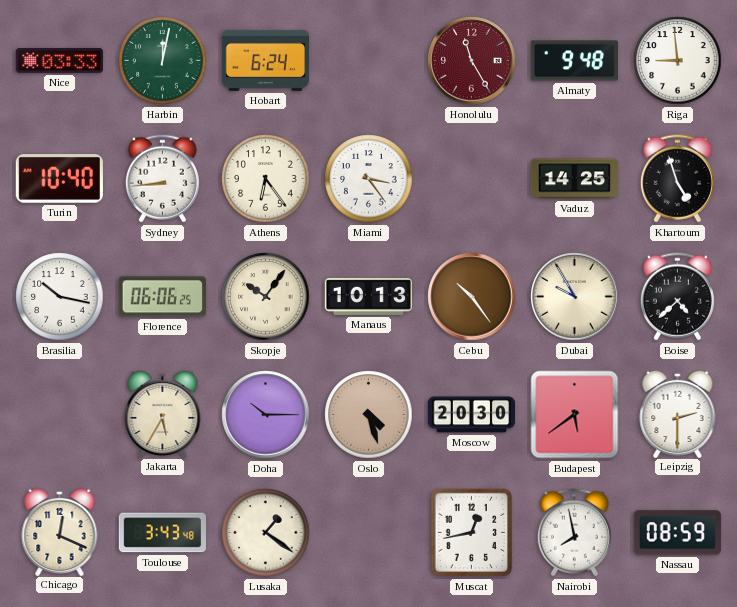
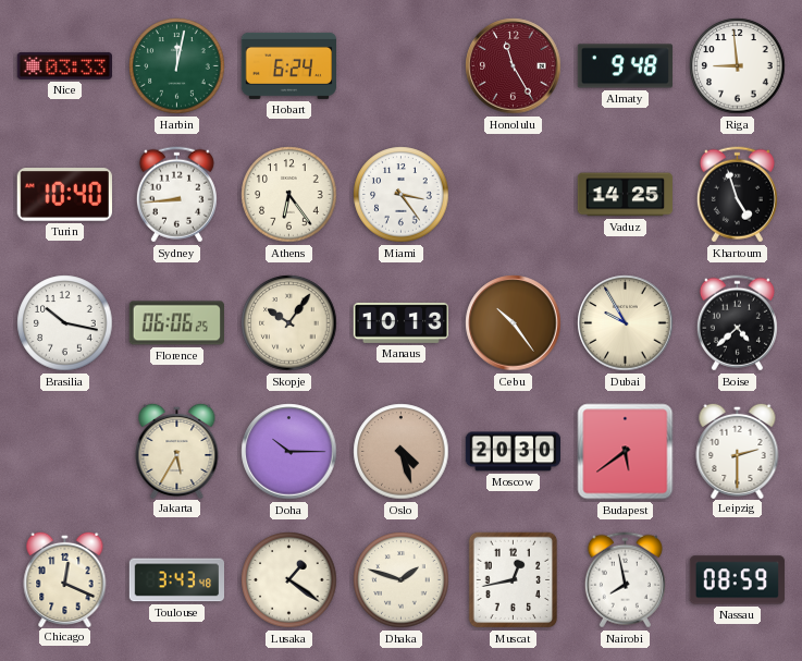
Dhaka: none -> 1:48 (402, 580)
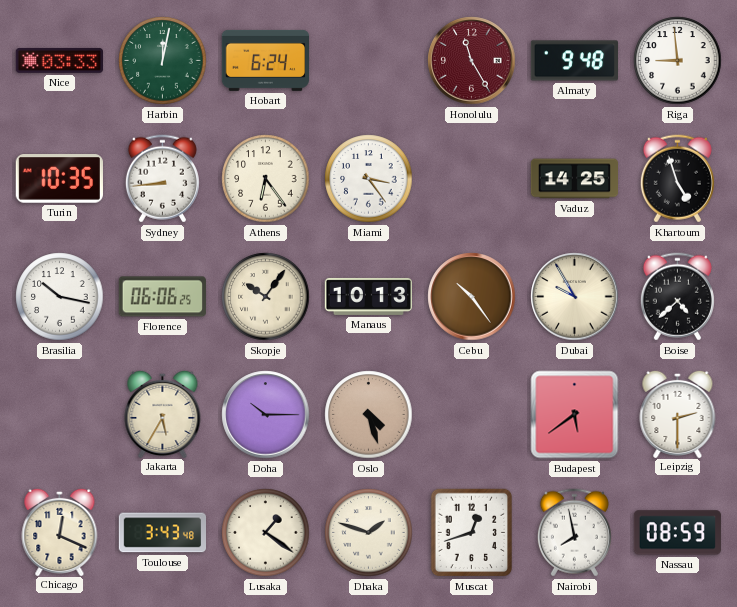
Turin: 10:40 -> 10:35 (59, 179)
Moscow: 20:30 -> none (513, 452)
Muscat: 12:43 -> 12:42 (472, 533)
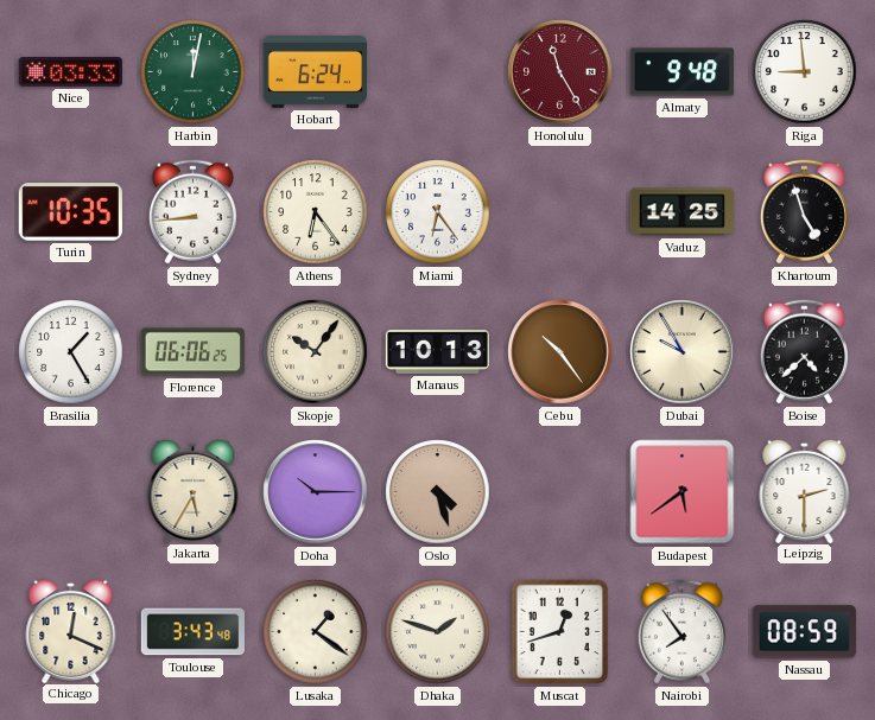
Miami: 3:24 -> 6:24 (438, 212)
Brasilia: 10:17 -> 1:25 (71, 352)
Nairobi: 7:58 -> 7:54 (681, 632)
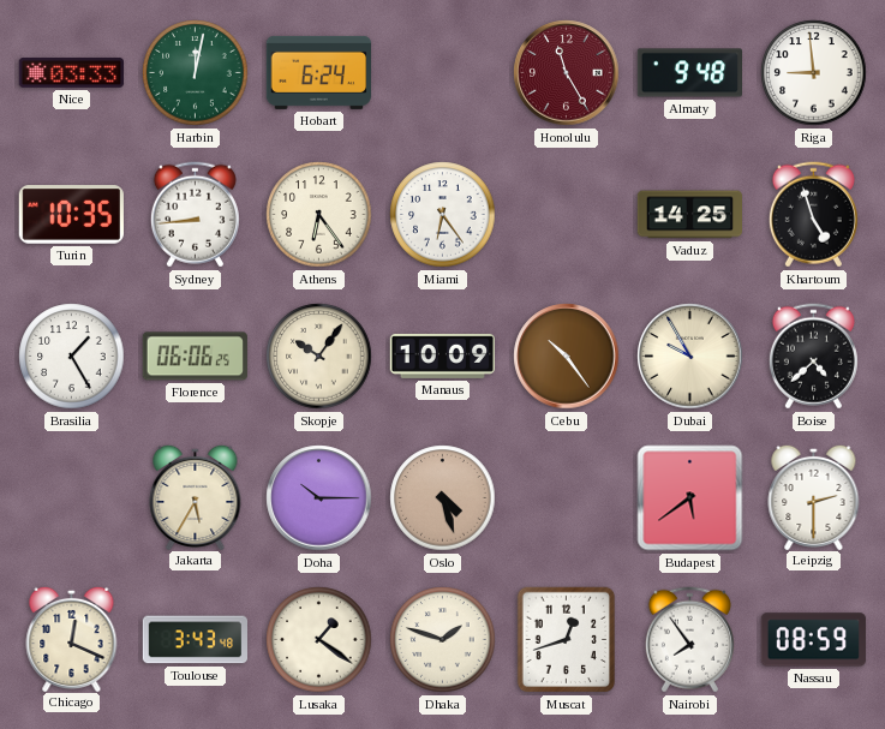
Manaus: 10:13 -> 10:09 (442, 355)
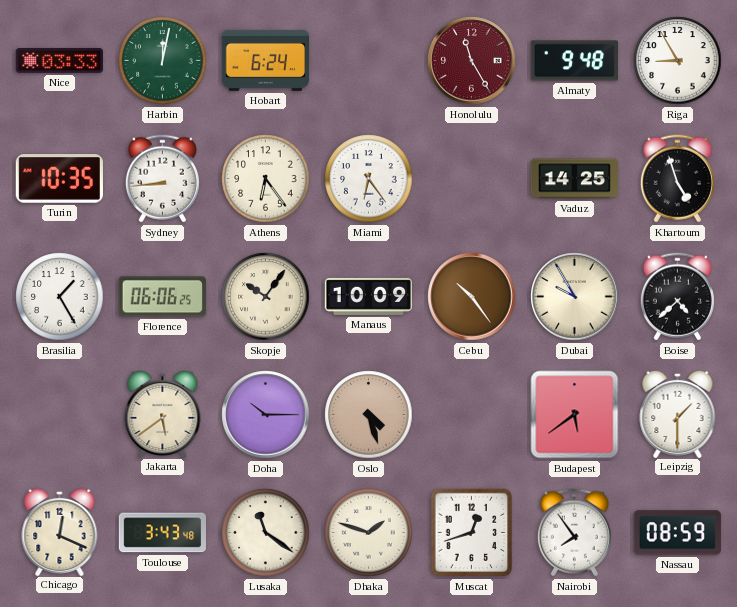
Riga: 8:59 -> 8:55 (678, 61)
Jakarta: 5:35 -> 5:39 (163, 413)
Leipzig: 2:30 -> 1:30 (678, 413)
Lusaka: 1:21 -> 11:21 (266, 533)
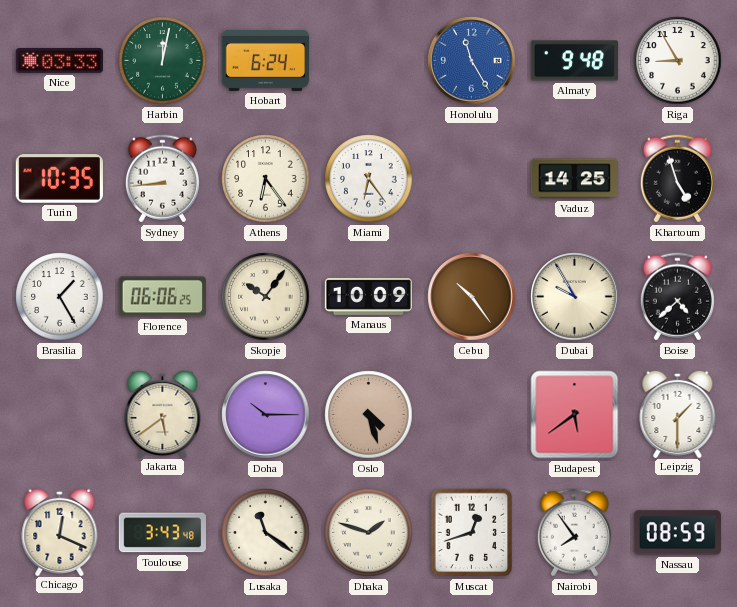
Honolulu dial: burgundy -> blue (472, 61)
